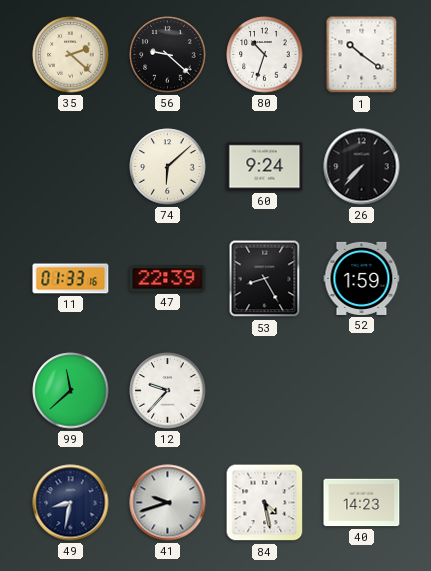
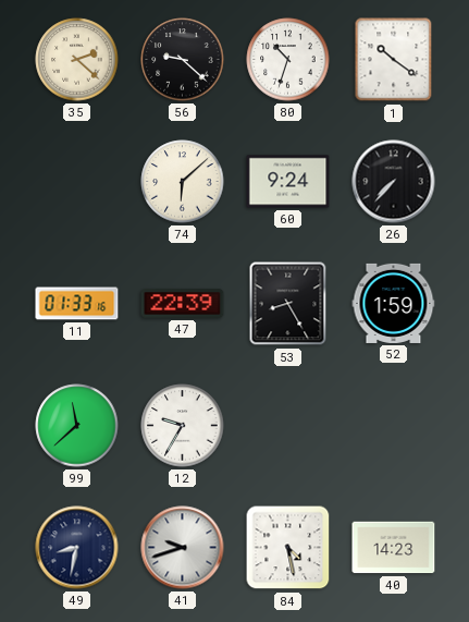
12: 9:37 -> 9:35 (183, 426)
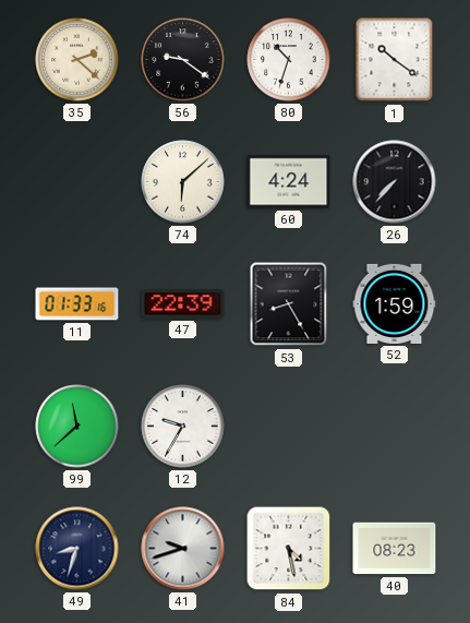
56: 9:22 -> 9:21 (183, 60)
60: 9:24 -> 4:24 (289, 182)
49: 8:32 -> 8:33 (77, 549)
40: 14:23 -> 08:23 (395, 549)
